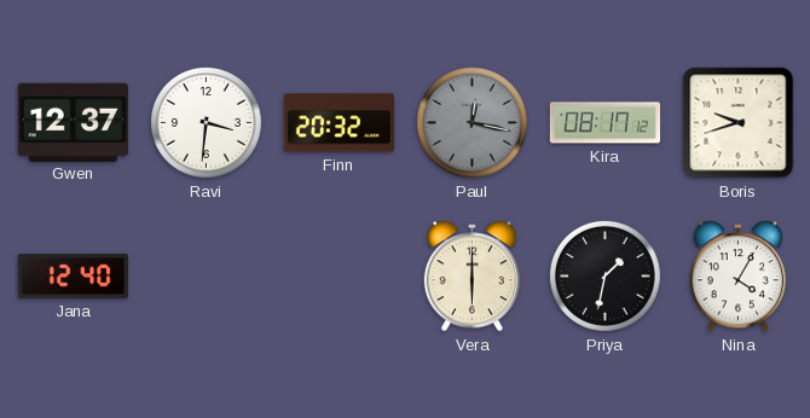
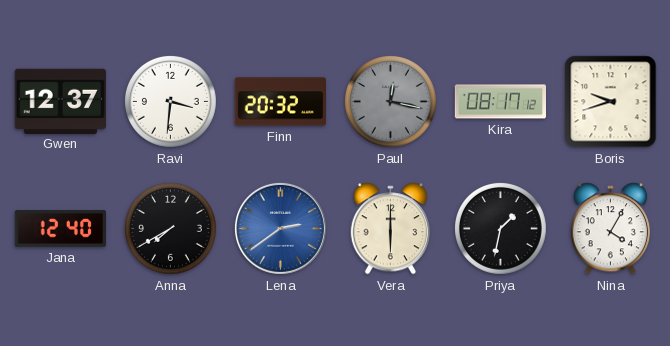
Anna: none -> 7:40 (170, 228)
Lena: none -> 2:39 (280, 228)
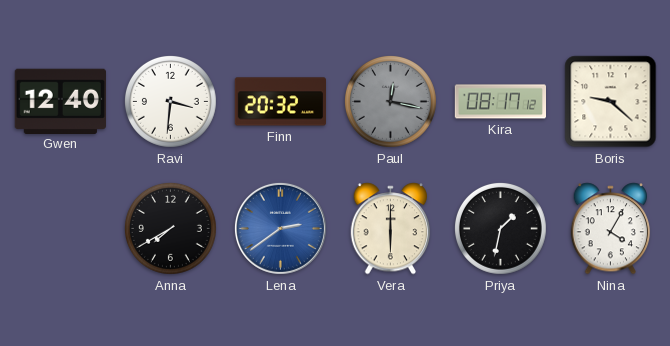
Gwen: 12:37 -> 12:40 (60, 101)
Boris: 9:42 -> 9:22 (611, 102)
Jana: 12:40 -> none (60, 229)
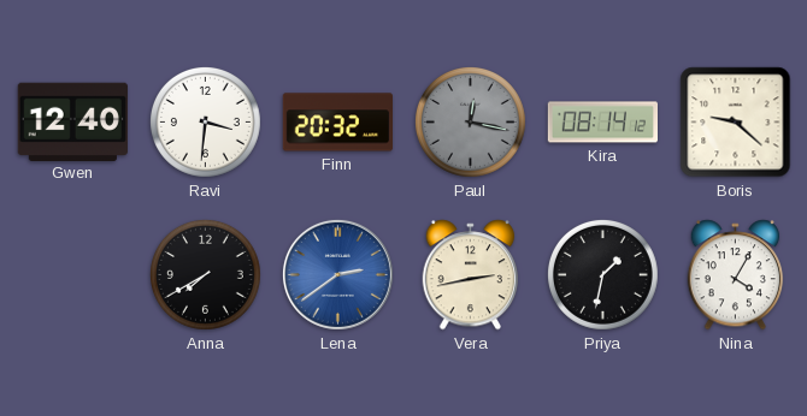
Kira: 08:17 -> 08:14 (602, 123)
Vera: 6:00 -> 2:43 (471, 275)
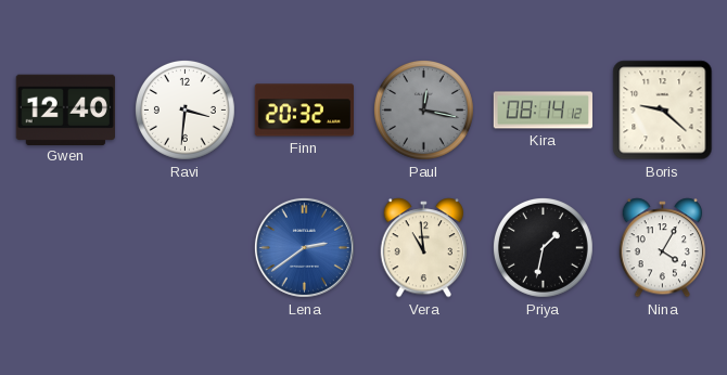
Anna: 7:40 -> none (205, 274)
Vera: 2:43 -> 10:59 (424, 248)
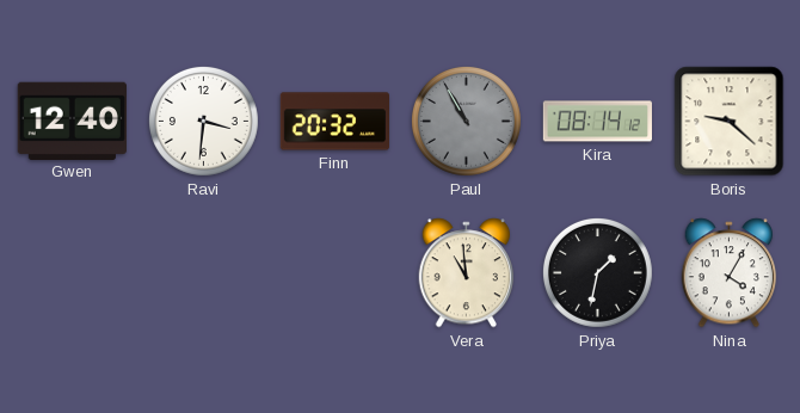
Paul: 12:17 -> 10:55 (466, 121)
Lena: 2:39 -> none (304, 247)
